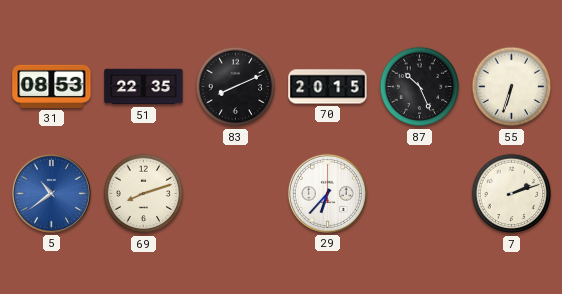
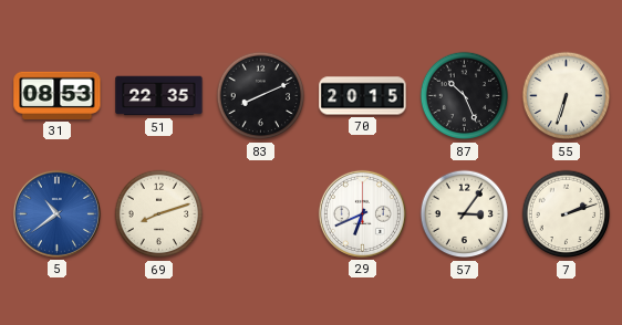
29: 6:37 -> 6:41 (362, 213)
57: none -> 3:06 (465, 214)
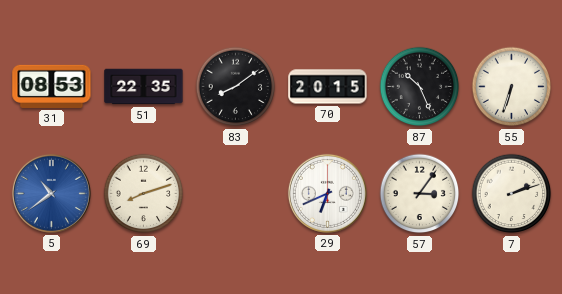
83: 8:11 -> 8:09 (236, 87)
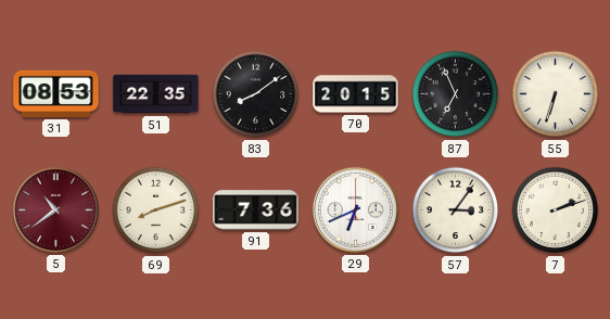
87: 10:26 -> 6:56 (456, 94)
5 dial: blue -> burgundy (55, 209)
91: none -> 7:36 (256, 210)
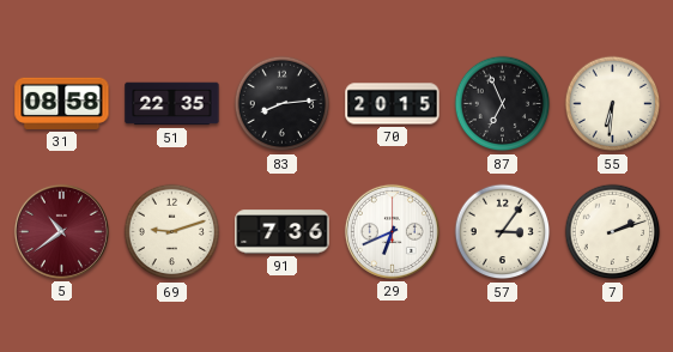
31: 08:53 -> 08:58 (62, 103)
83: 8:09 -> 8:14 (283, 104)
55: 6:33 -> 6:31 (613, 104)
69: 8:12 -> 9:12 (172, 232)
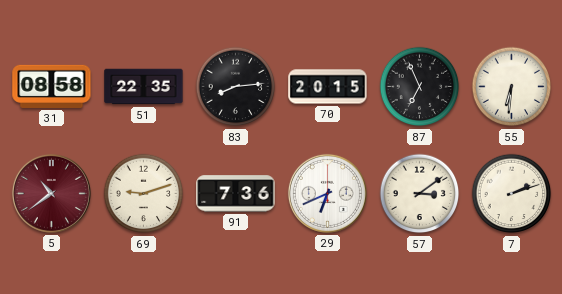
57: 3:06 -> 3:09 (420, 194)
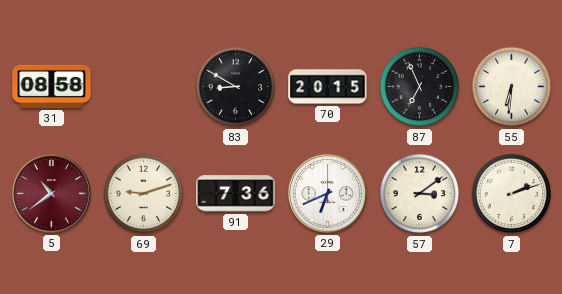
51: 22:35 -> none (144, 87)
83: 8:14 -> 8:50 (236, 87)
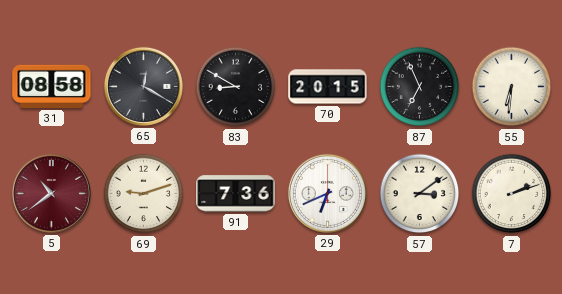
65: none -> 12:20 (143, 86)
